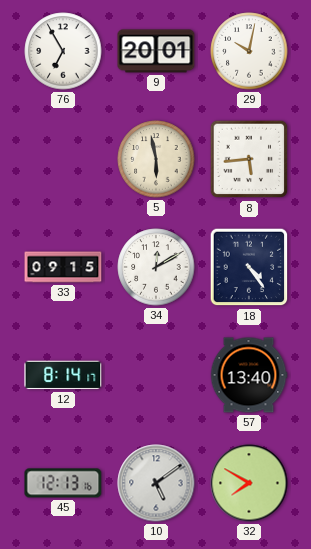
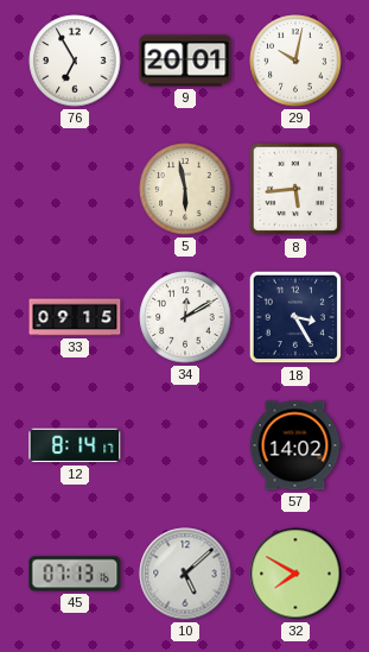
18: 4:24 -> 3:25 (295, 317)
57: 13:40 -> 14:02 (295, 445)
45: 12:13 -> 07:13 (75, 574)
10: 5:09 -> 5:08 (185, 574)
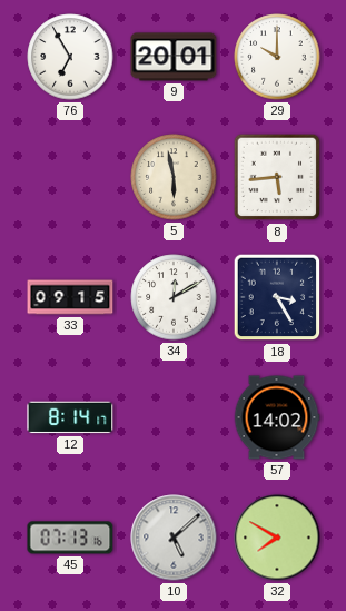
29: 10:02 -> 10:00 (277, 57)
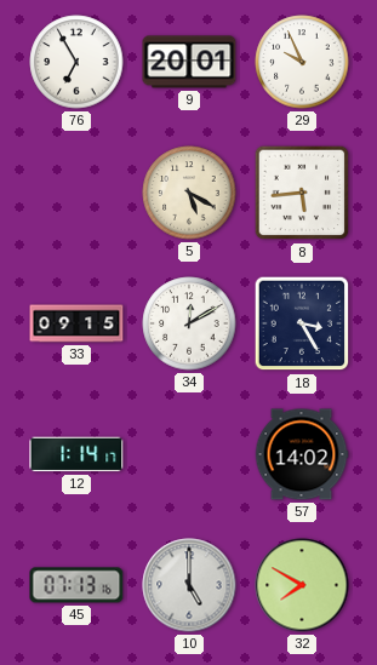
29: 10:00 -> 9:56 (302, 62)
5: 5:58 -> 5:20 (189, 193)
12: 8:14 -> 1:14 (76, 454)
10: 5:08 -> 5:00 (189, 585)
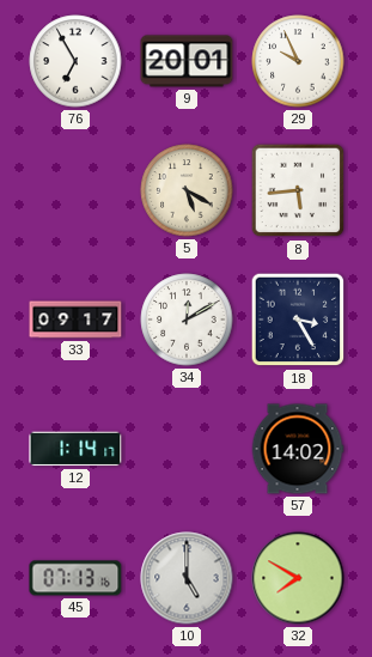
33: 09:15 -> 09:17 (75, 320)
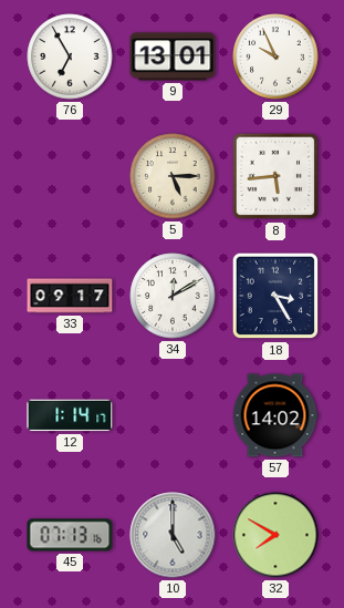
9: 20:01 -> 13:01 (173, 56)
5: 5:20 -> 5:15 (173, 176)
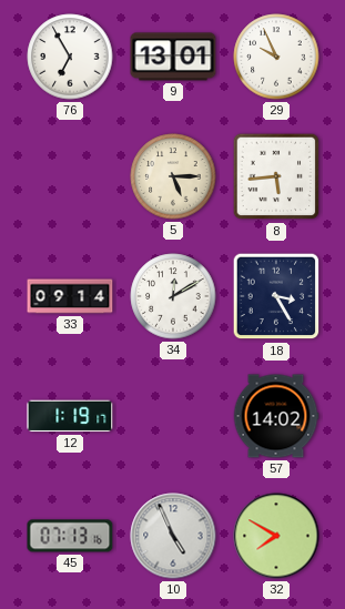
33: 09:17 -> 09:14 (70, 296)
12: 1:14 -> 1:19 (70, 416)
10: 5:00 -> 4:56 (173, 536)
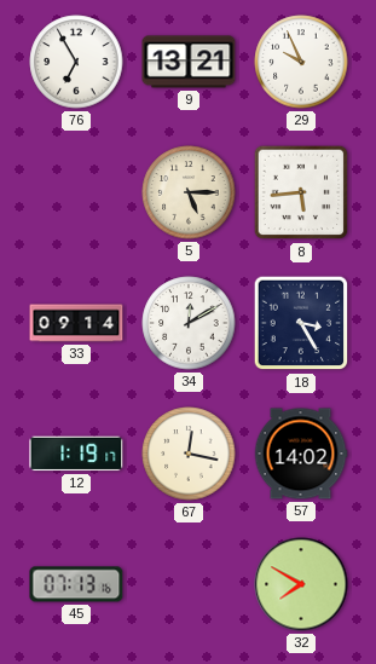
9: 13:01 -> 13:21 (189, 62)
67: none -> 12:17 (189, 454)
10: 4:56 -> none (173, 536)
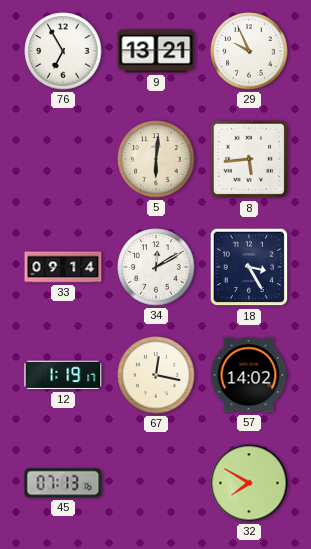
5: 5:15 -> 6:01 (156, 159)
